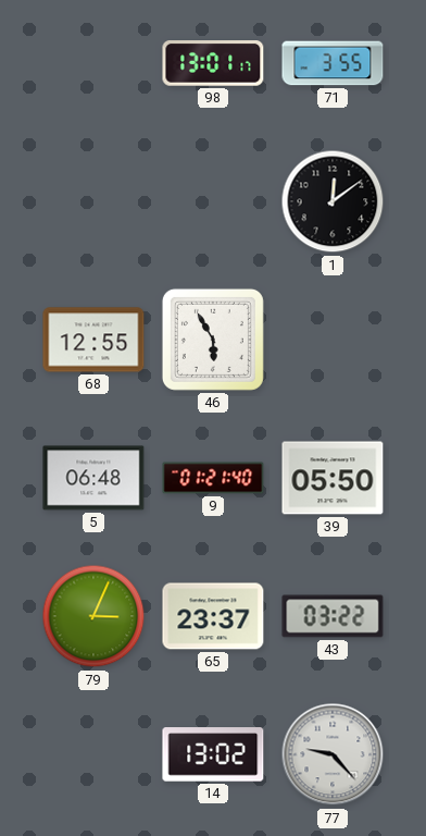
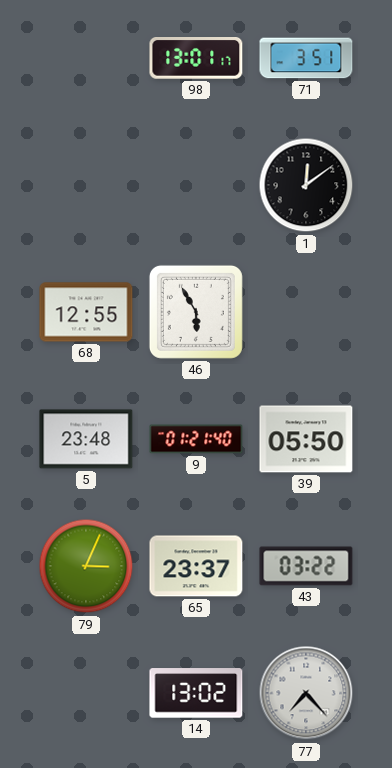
71: 3:55 -> 3:51 (306, 58)
5: 06:48 -> 23:48 (86, 439)
77: 9:23 -> 7:23 (306, 693)
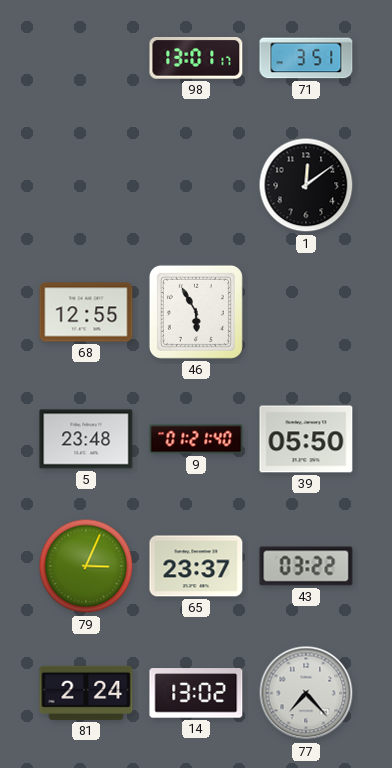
81: none -> 2:24 (86, 693)
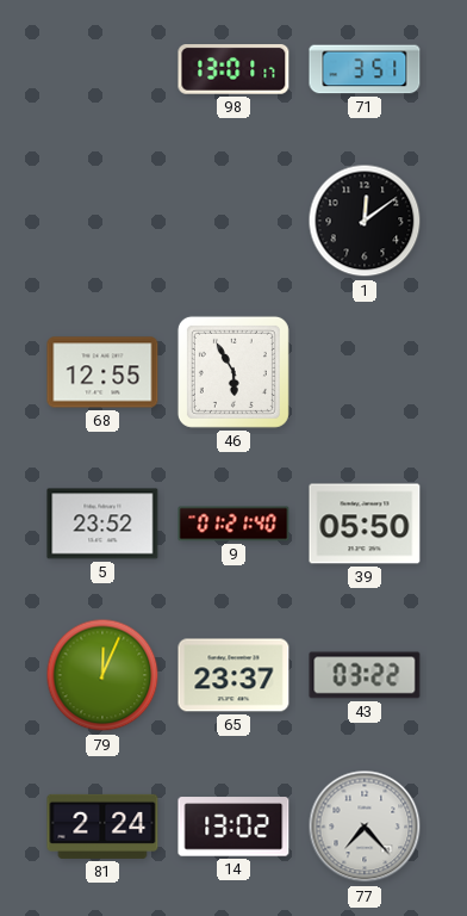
5: 23:48 -> 23:52 (102, 524)
79: 3:04 -> 12:04 (102, 675)
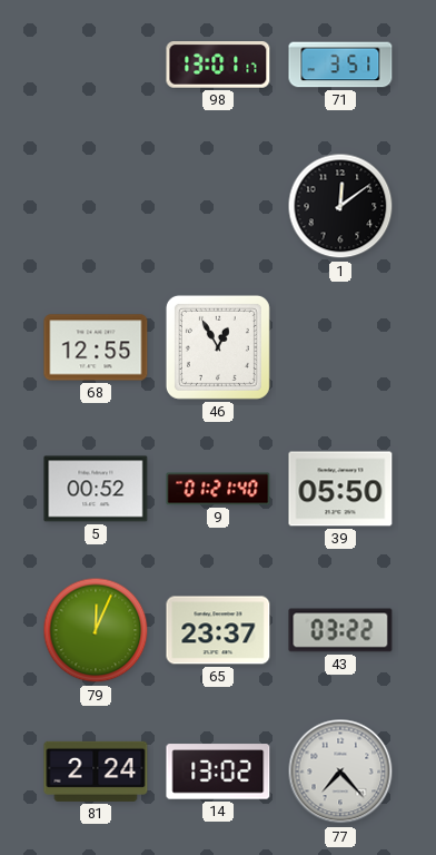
46: 5:55 -> 12:55 (218, 347)
5: 23:52 -> 00:52 (96, 489)
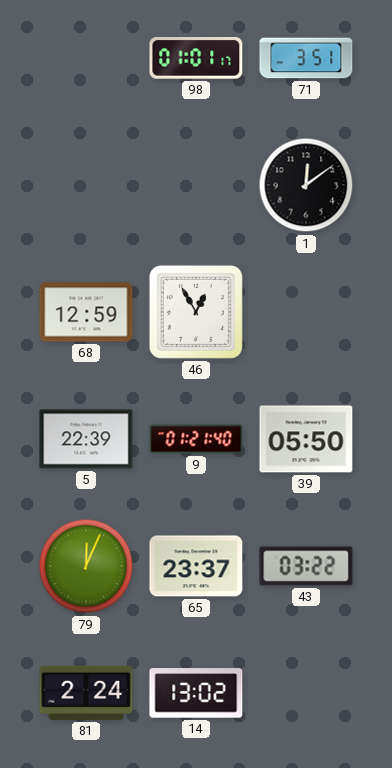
98: 13:01 -> 01:01 (196, 59)
68: 12:55 -> 12:59 (86, 312)
5: 00:52 -> 22:39 (86, 439)
77: 7:23 -> none (340, 772)
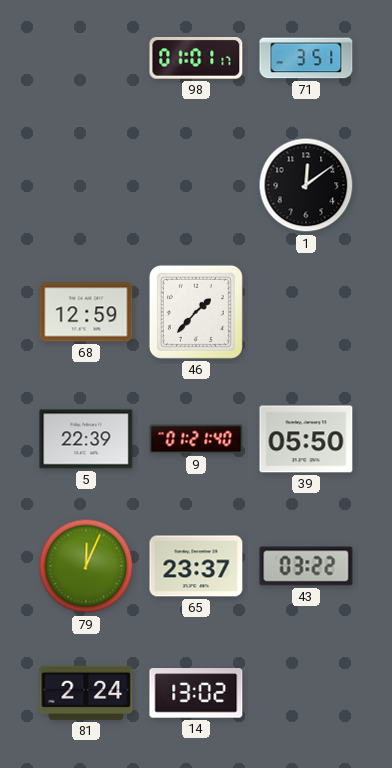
46: 12:55 -> 1:37 (196, 312)
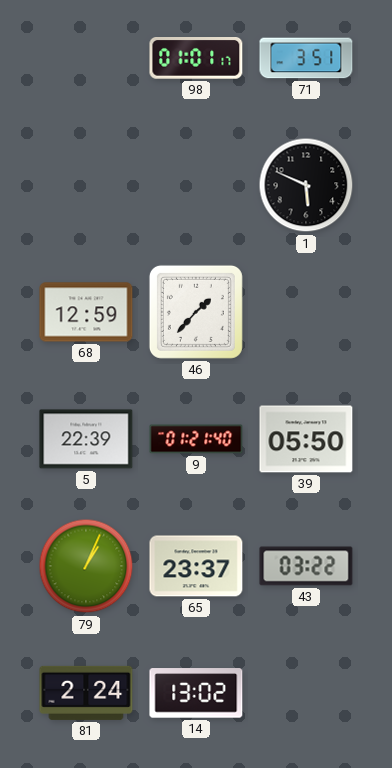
1: 12:09 -> 5:49 (306, 185)
79: 12:04 -> 1:04 (86, 566)
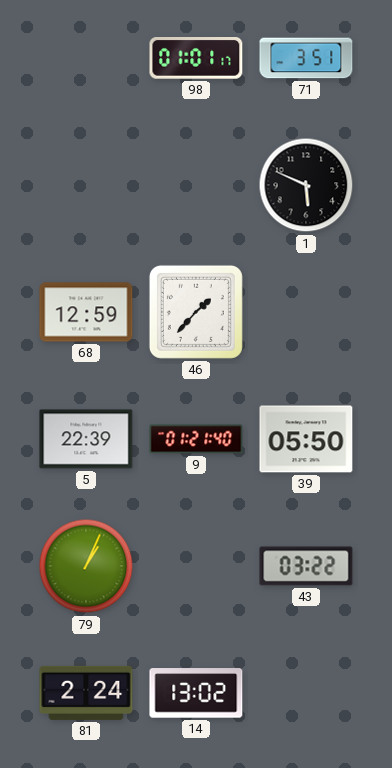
65: 23:37 -> none (196, 566)
